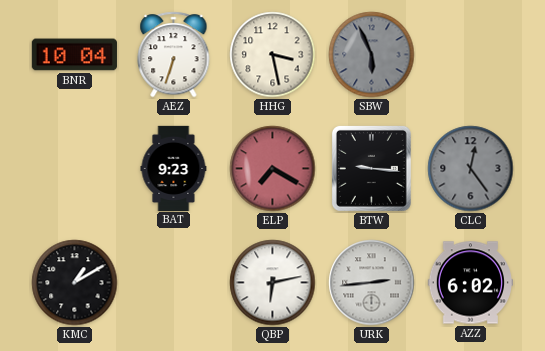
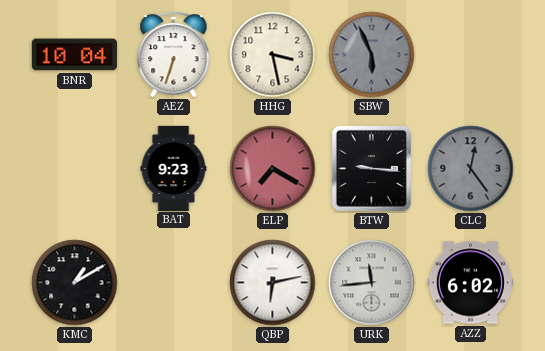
URK: 2:44 -> 11:44 (372, 283)
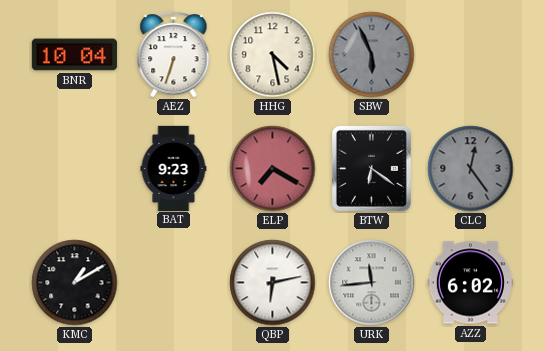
HHG: 3:28 -> 4:28 (273, 55)
BTW: 9:16 -> 6:21 (371, 168)
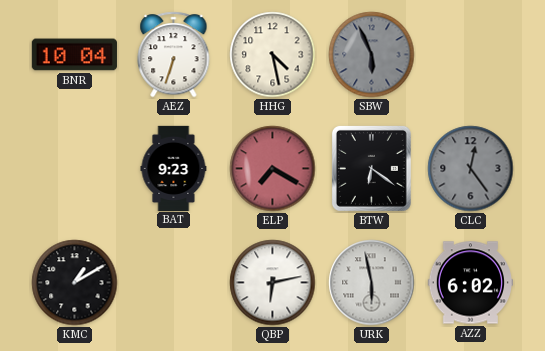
URK: 11:44 -> 5:58 (372, 283)
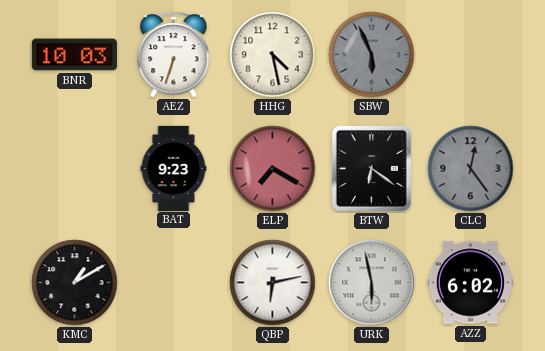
BNR: 10:04 -> 10:03 (74, 55)
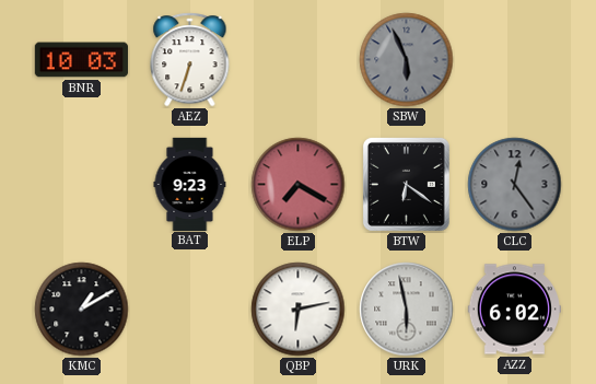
HHG: 4:28 -> none (273, 55)
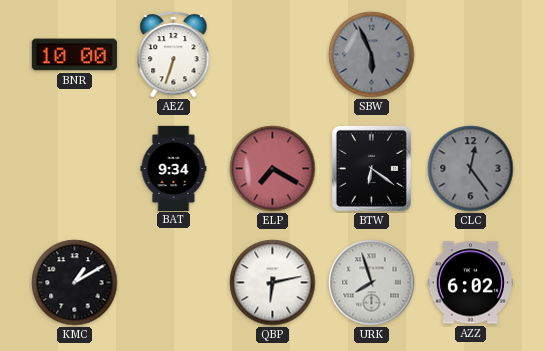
BNR: 10:03 -> 10:00 (74, 55)
BAT: 9:23 -> 9:34 (174, 168)
URK: 5:58 -> 7:57 (372, 283)
